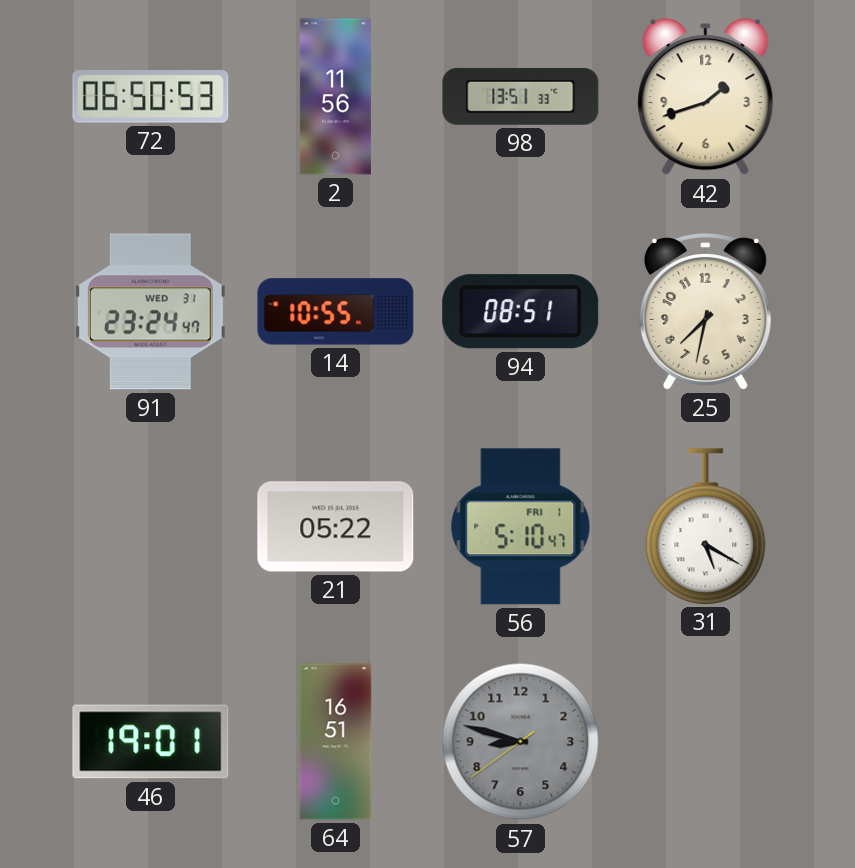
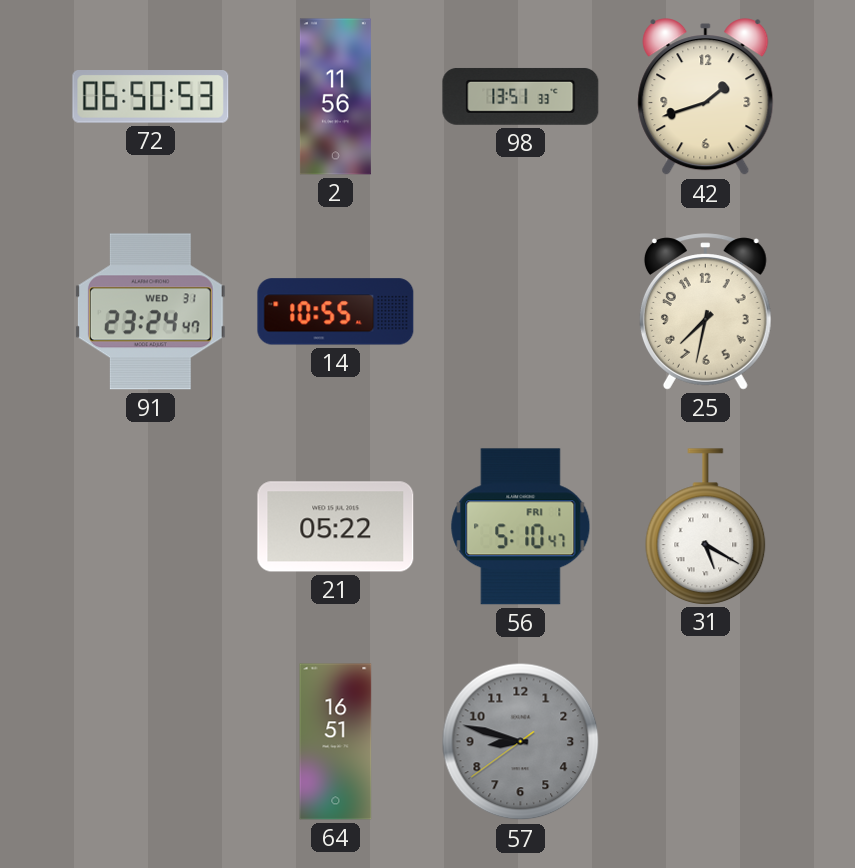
94: 08:51 -> none (521, 312)
46: 19:01 -> none (151, 742)
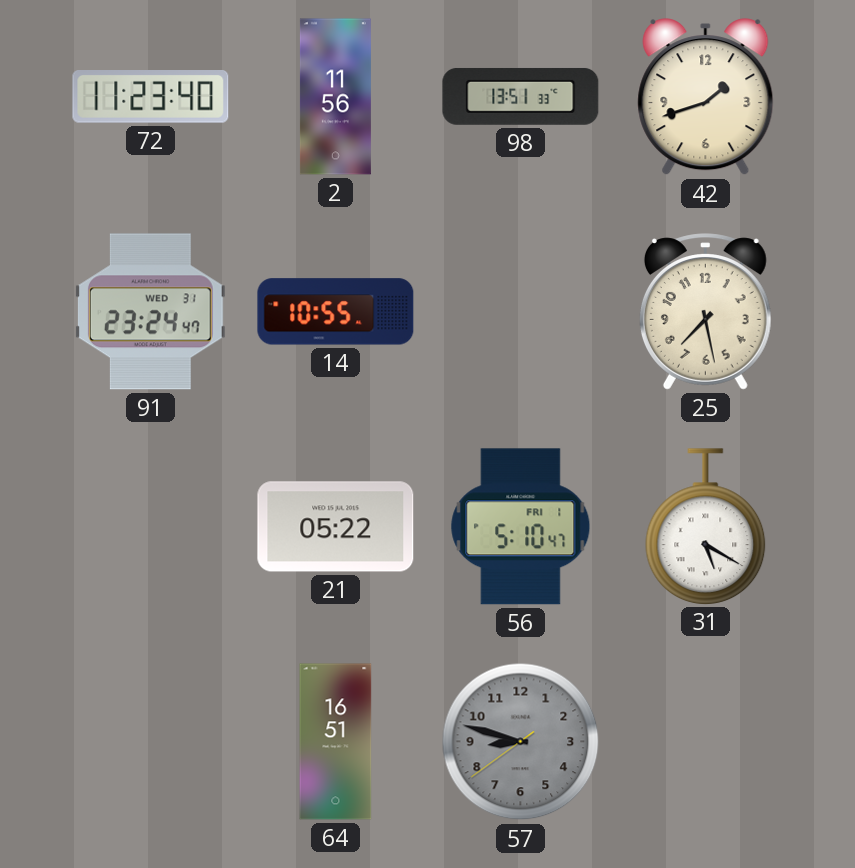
72: 06:50 -> 11:23 (151, 97)
25: 7:32 -> 7:28 (705, 312)
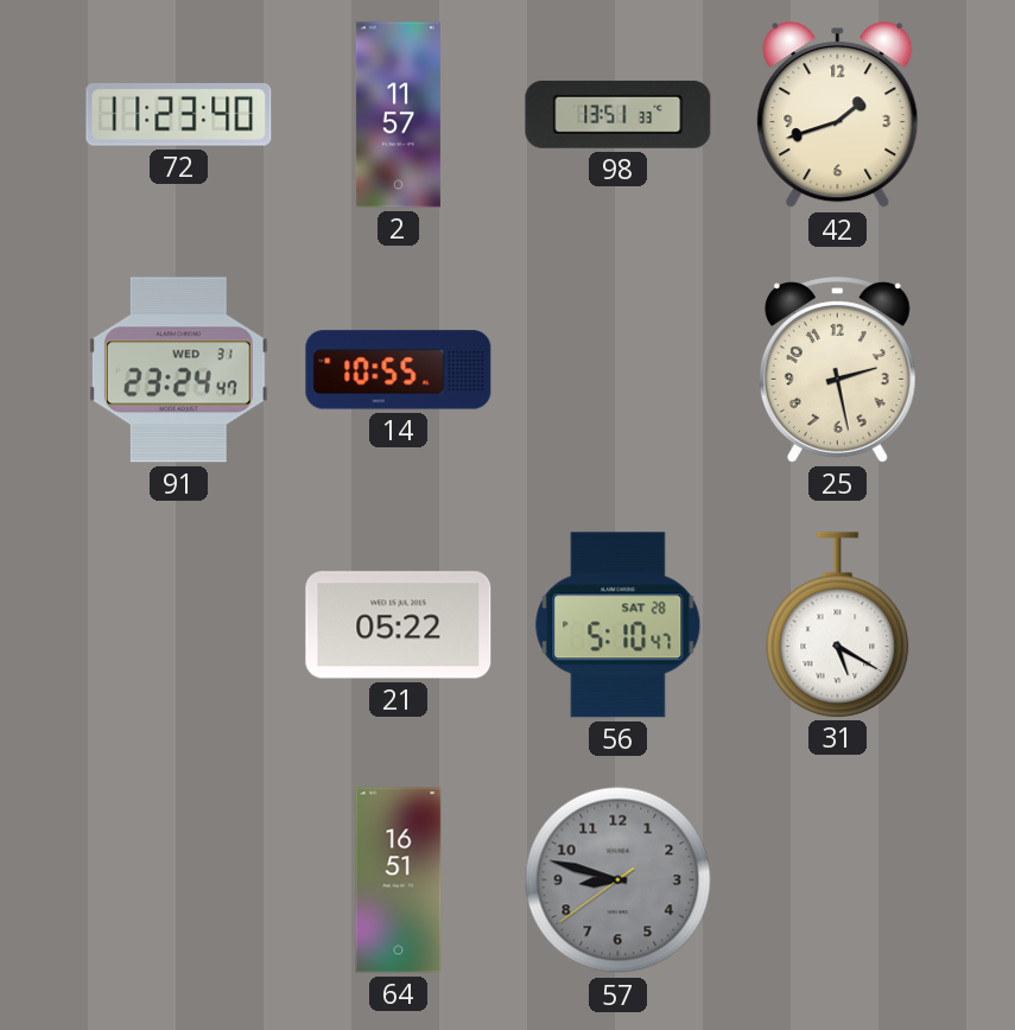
2: 11:56 -> 11:57 (398, 115)
25: 7:28 -> 2:28 (837, 370)
56 date: FRI 1 -> SAT 28 (618, 625)
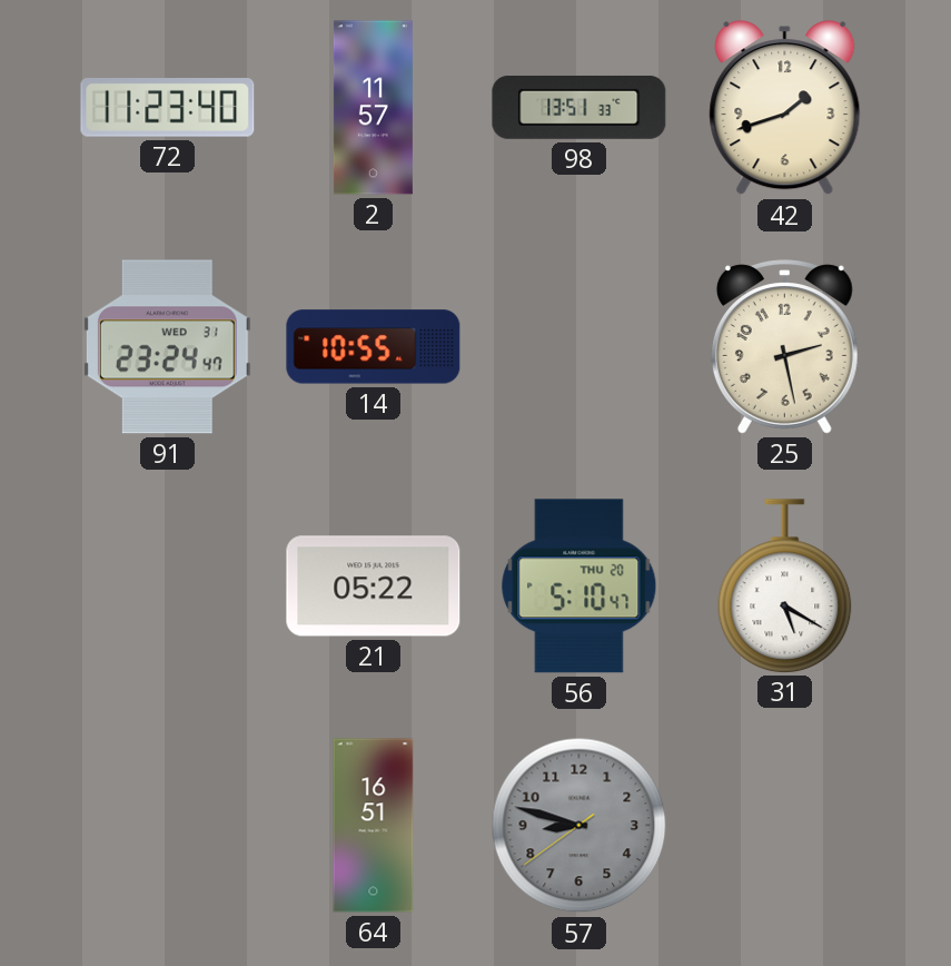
56 date: SAT 28 -> THU 20 (579, 586)
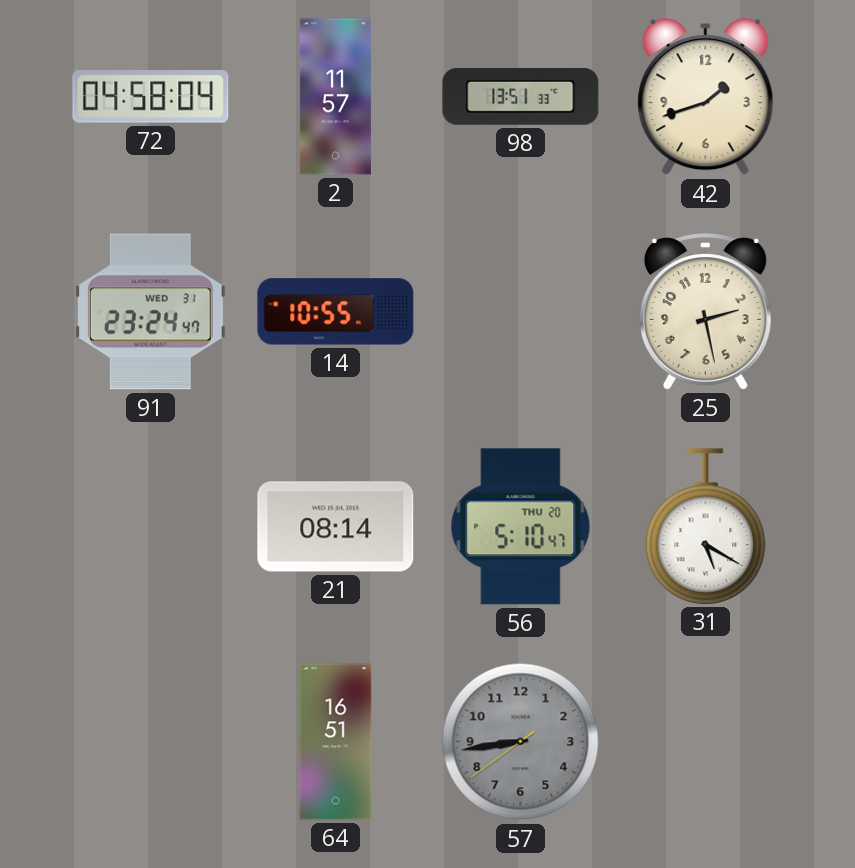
72: 11:23 -> 04:58 (151, 97)
21: 05:22 -> 08:14 (336, 527)
57: 8:47 -> 8:43 (521, 742)
